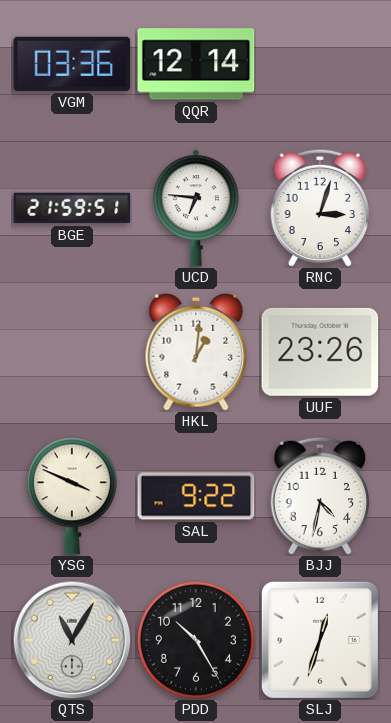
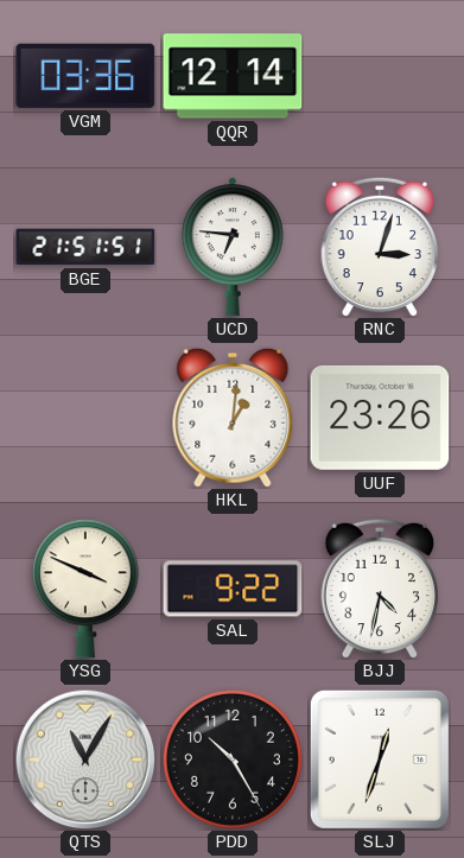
BGE: 21:59 -> 21:51 (85, 247)
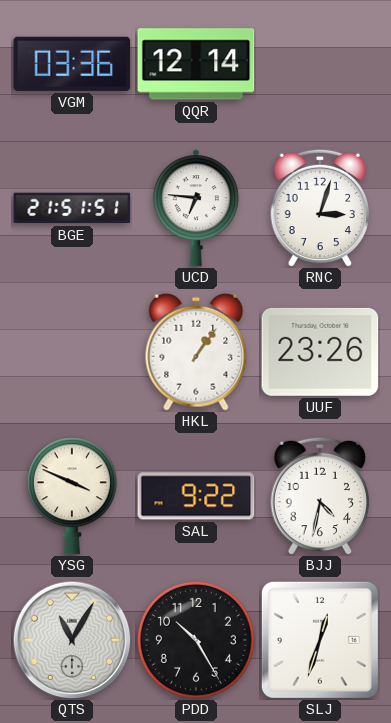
HKL: 1:01 -> 1:06 (196, 352)
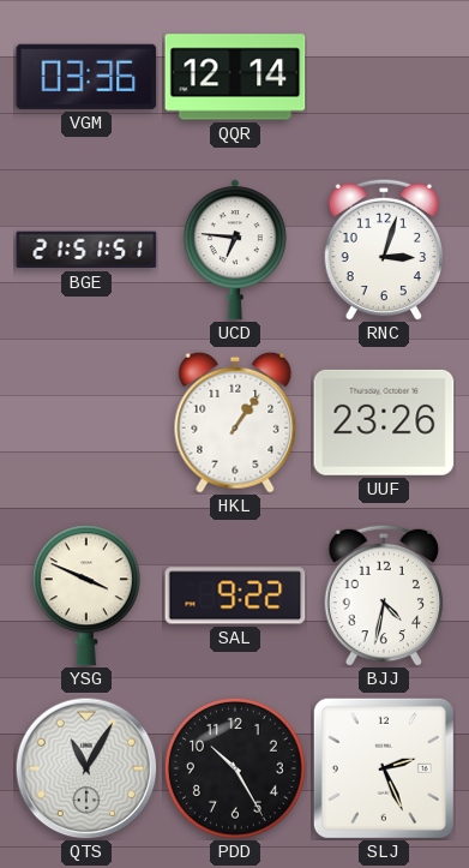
SLJ: 12:33 -> 2:26 (384, 768)
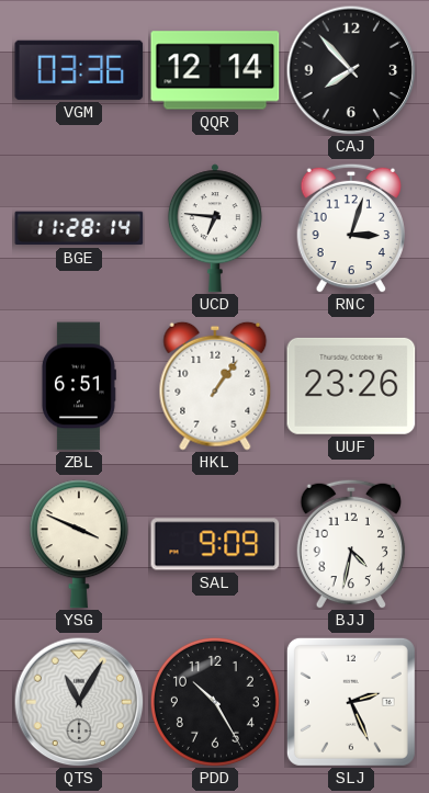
CAJ: none -> 7:53 (351, 70)
BGE: 21:51 -> 11:28 (79, 228)
ZBL: none -> 6:51 (78, 386)
SAL: 9:22 -> 9:09 (215, 544)
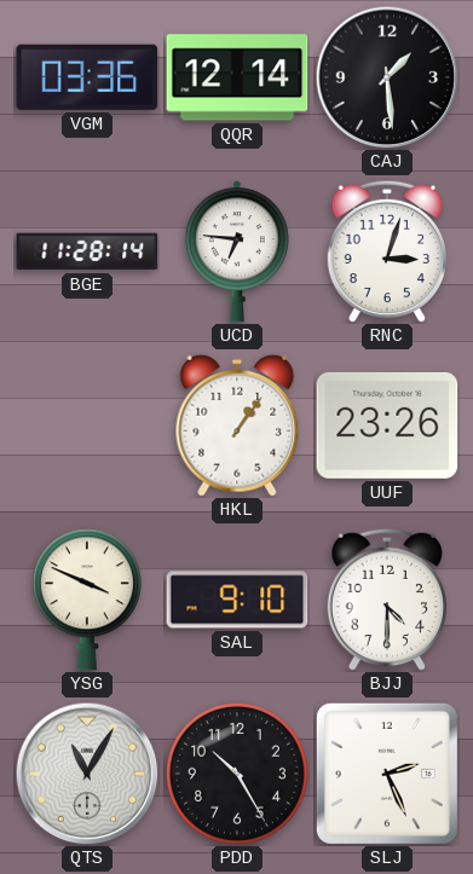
CAJ: 7:53 -> 1:29 (387, 77)
ZBL: 6:51 -> none (78, 386)
SAL: 9:09 -> 9:10 (237, 600)
BJJ: 4:32 -> 4:30 (387, 600)
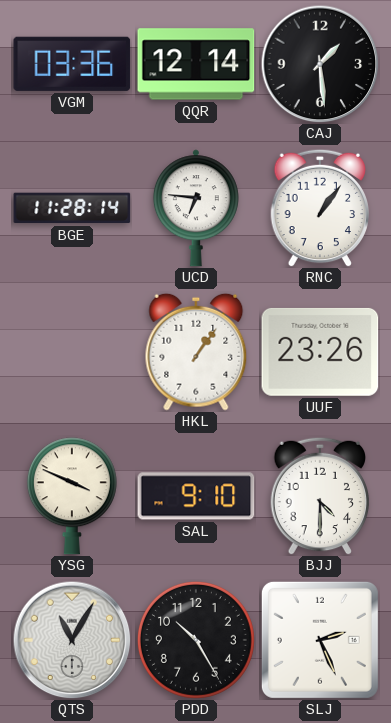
RNC: 3:03 -> 1:06 (320, 208)
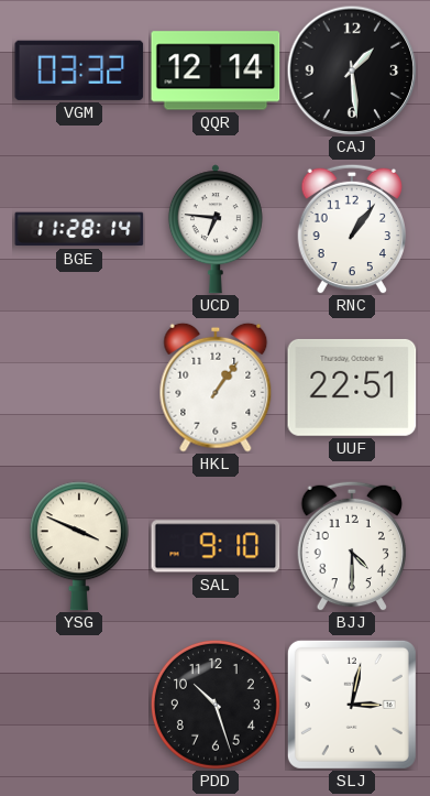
VGM: 03:36 -> 03:32 (79, 70)
UUF: 23:26 -> 22:51 (352, 388)
QTS: 11:05 -> none (72, 640)
PDD: 10:25 -> 10:27 (216, 705)
SLJ: 2:26 -> 3:02 (352, 705)
